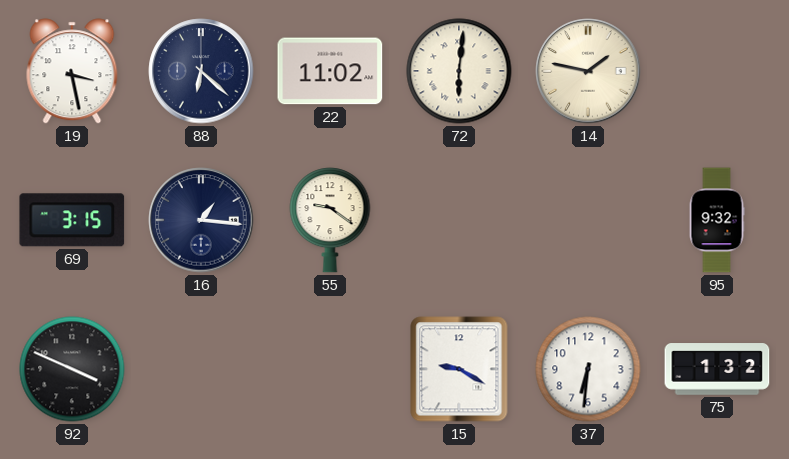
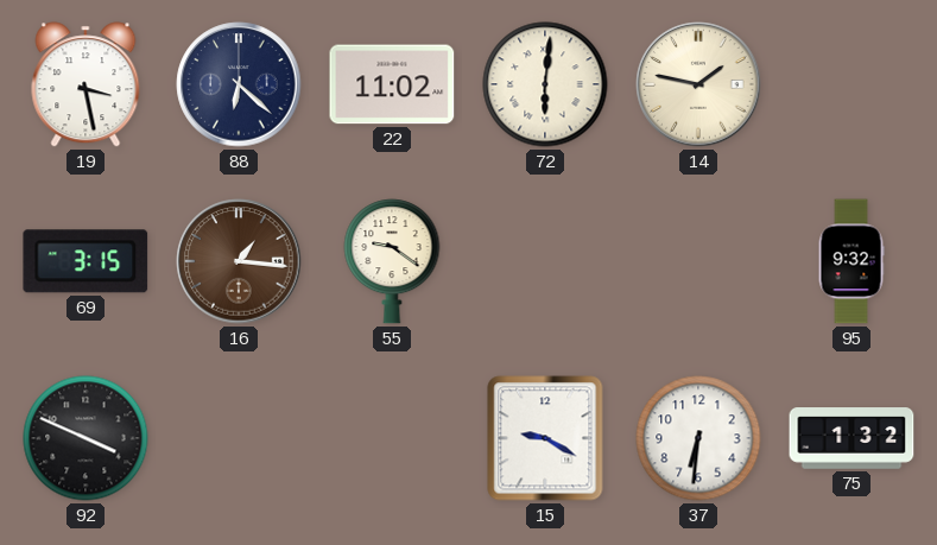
16 dial: navy -> brown (239, 261)
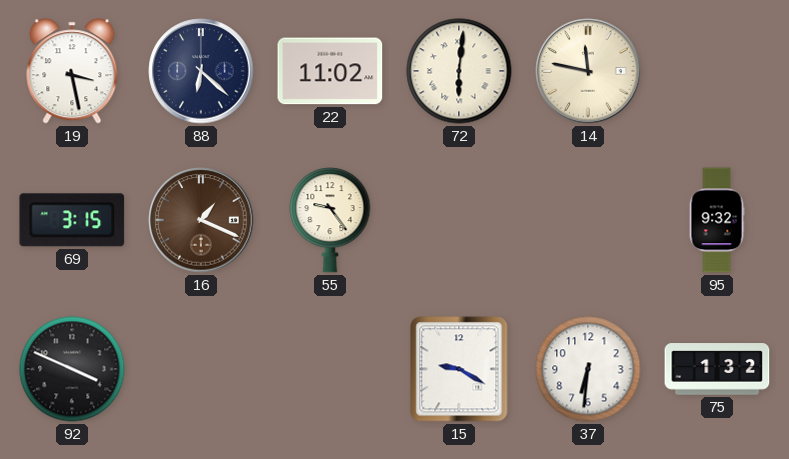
14: 1:47 -> 11:47 (588, 71)
16: 1:16 -> 1:19 (201, 220)
55: 9:21 -> 9:24 (330, 220)
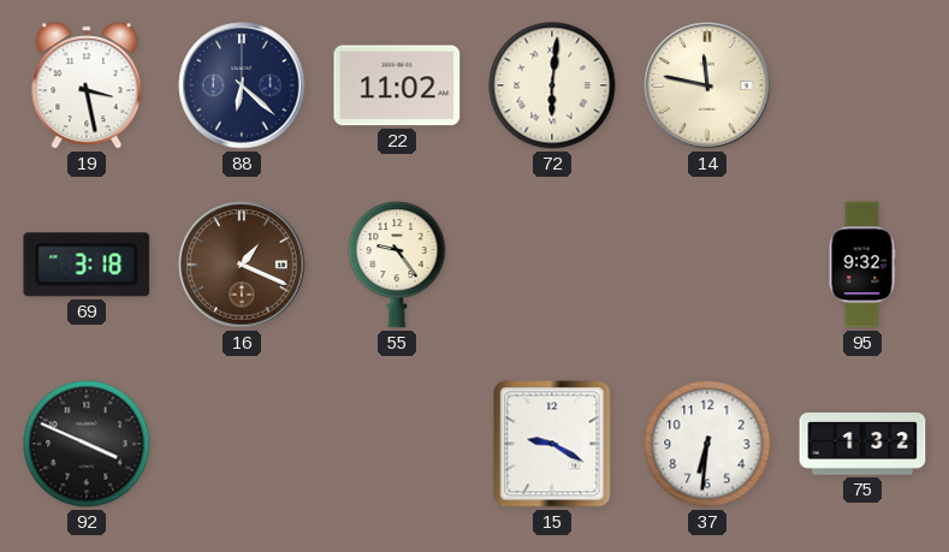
69: 3:15 -> 3:18 (87, 265)
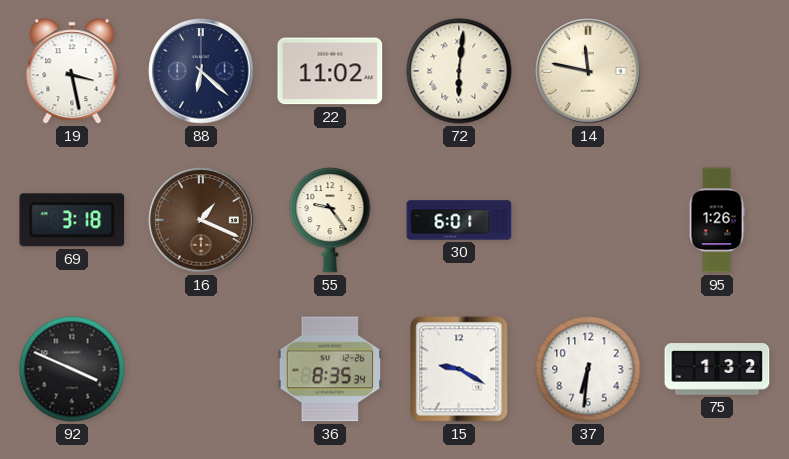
30: none -> 6:01 (459, 220)
95: 9:32 -> 1:26 (717, 220)
36: none -> 8:35 (330, 369)
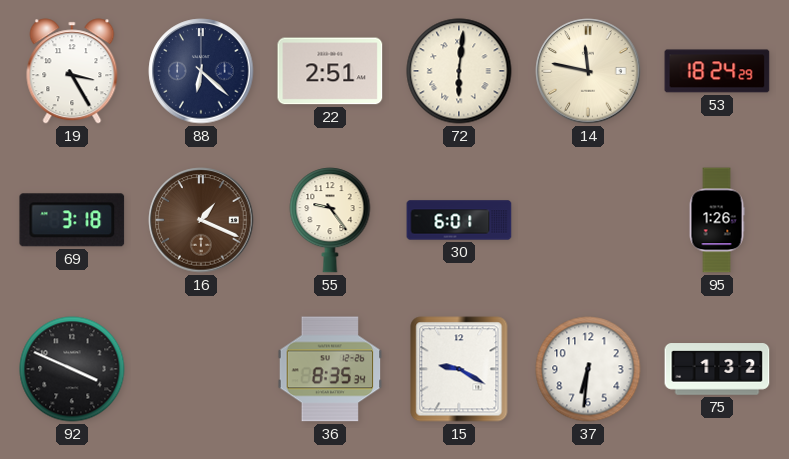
19: 3:28 -> 3:25 (72, 71)
22: 11:02 -> 2:51 (330, 71)
53: none -> 18:24 (717, 71)
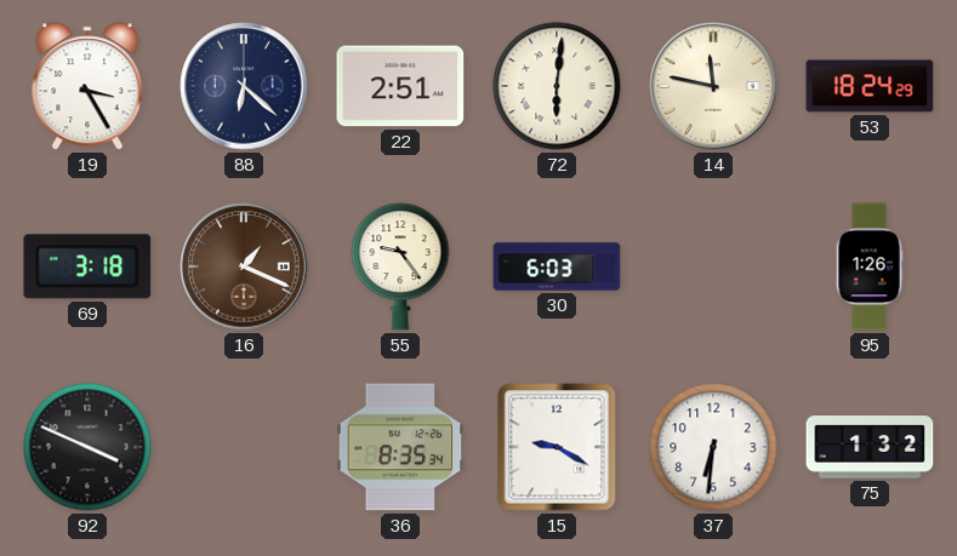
30: 6:01 -> 6:03 (557, 266)
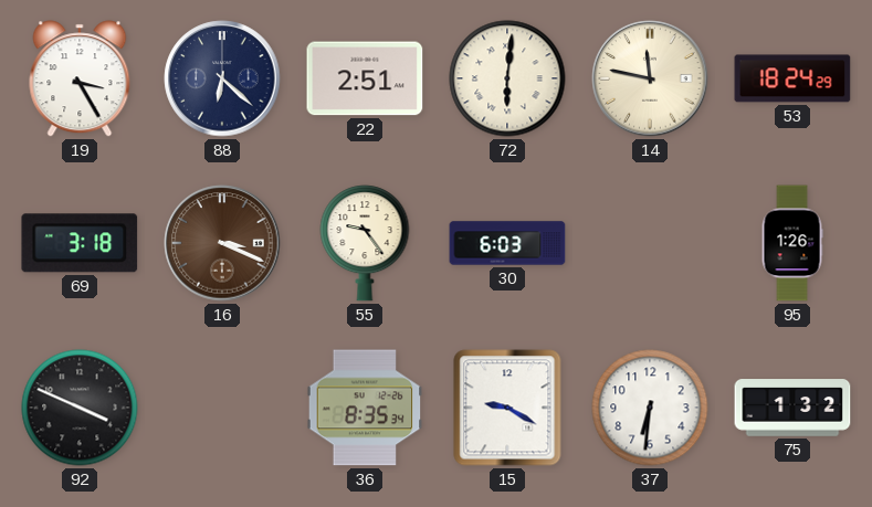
16: 1:19 -> 3:19 (222, 243)
